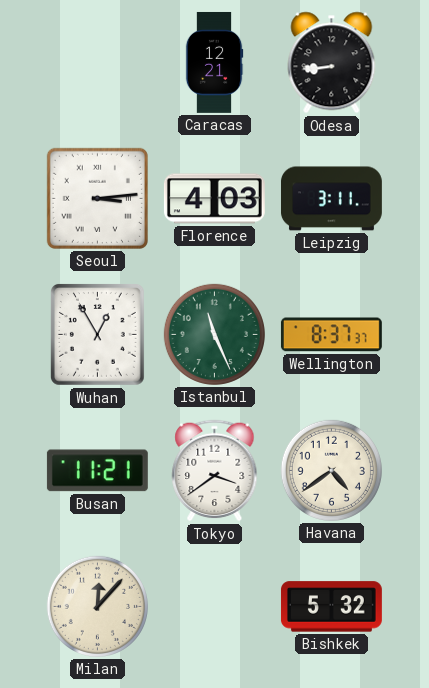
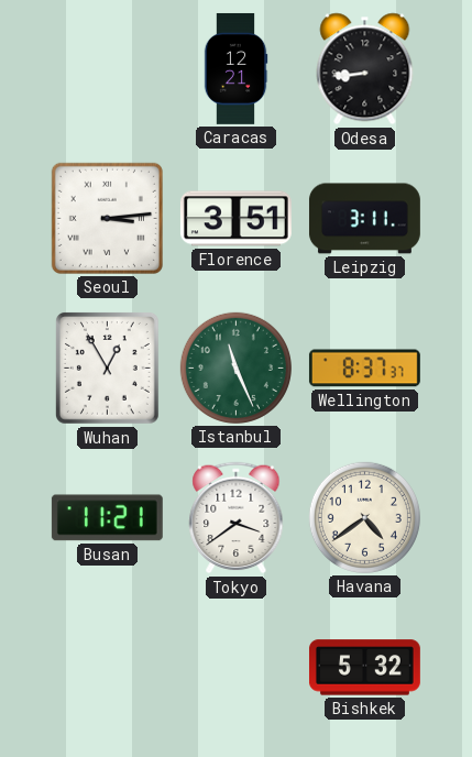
Florence: 4:03 -> 3:51 (235, 219)
Milan: 12:07 -> none (97, 606)
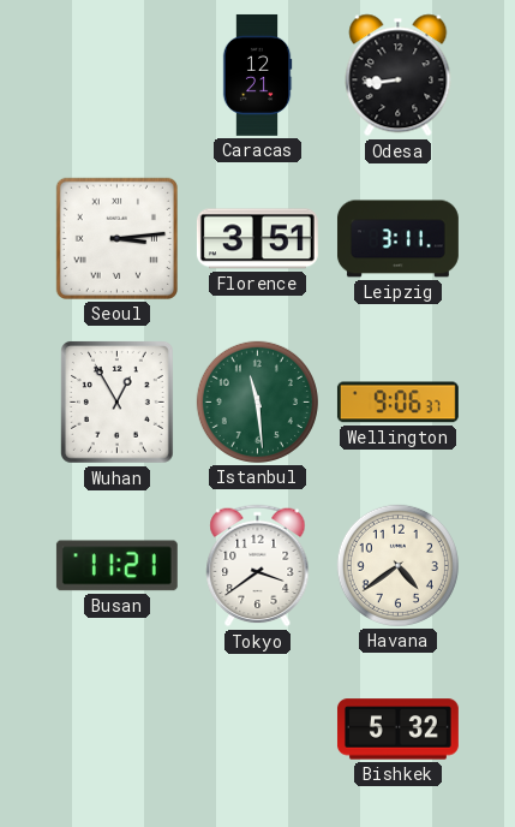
Istanbul: 11:26 -> 11:29 (257, 401)
Wellington: 8:37 -> 9:06 (397, 403)
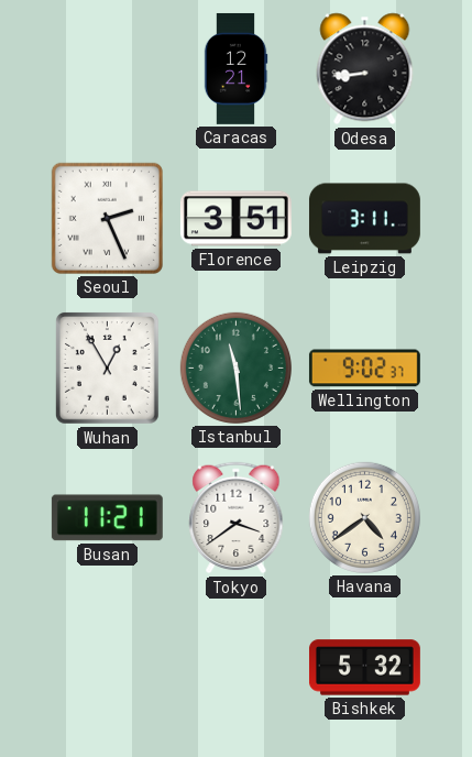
Seoul: 3:14 -> 2:26 (107, 218)
Wellington: 9:06 -> 9:02 (364, 369)
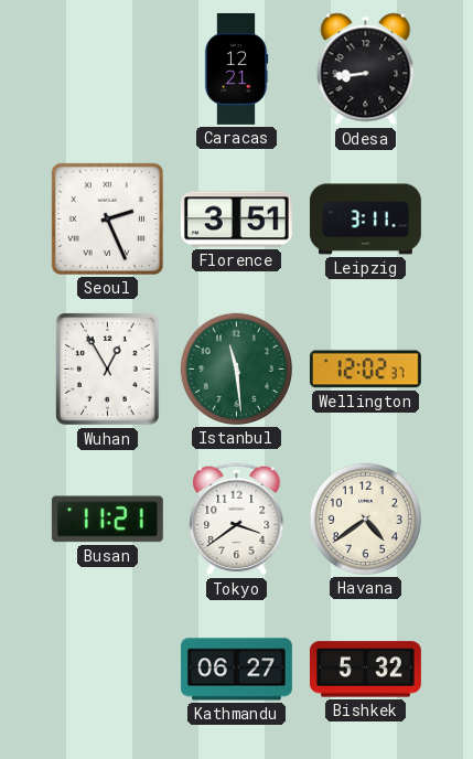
Wellington: 9:02 -> 12:02 (365, 370)
Kathmandu: none -> 06:27 (236, 670)
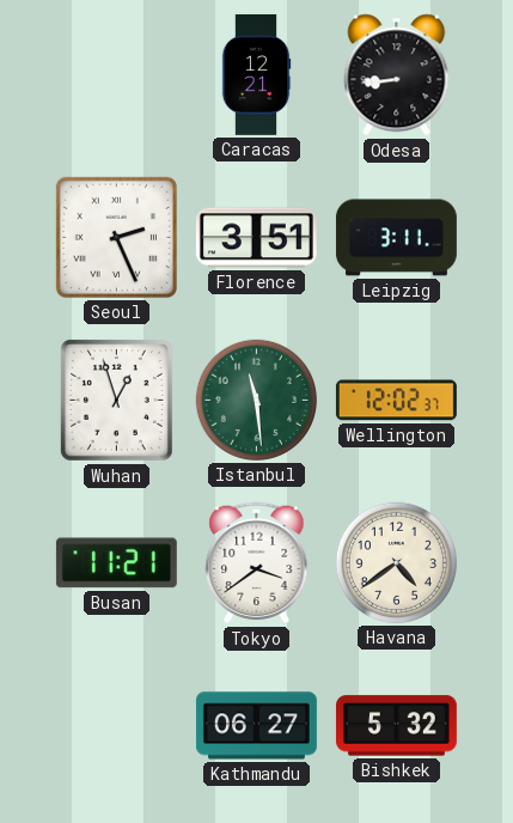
Wuhan: 12:55 -> 12:57 (116, 401)
